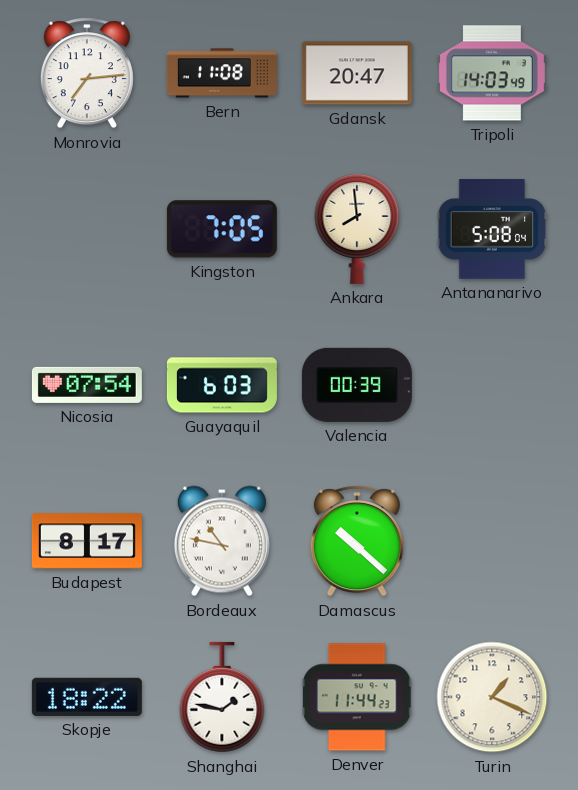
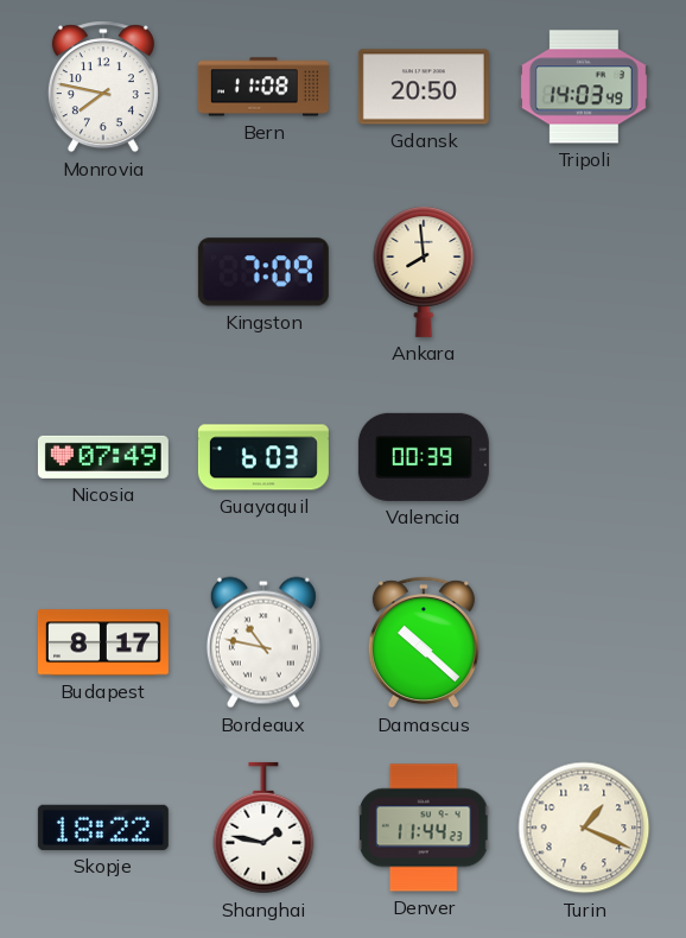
Monrovia: 7:14 -> 7:47 (103, 87)
Gdansk: 20:47 -> 20:50 (424, 87)
Kingston: 7:05 -> 7:09 (263, 272)
Antananarivo: 5:08 -> none (492, 229)
Nicosia: 07:54 -> 07:49 (103, 457)
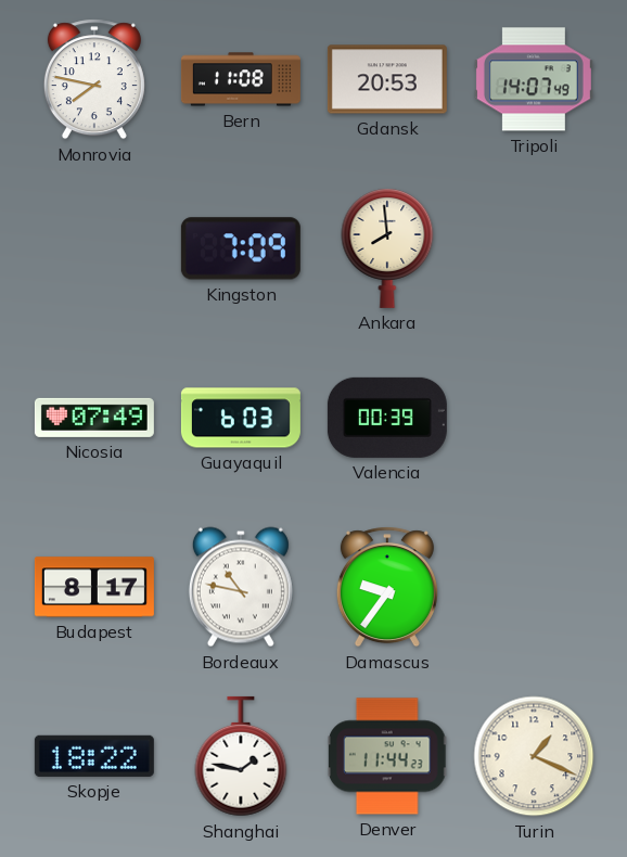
Gdansk: 20:50 -> 20:53 (387, 79)
Tripoli: 14:03 -> 14:07 (534, 79)
Damascus: 10:22 -> 9:36 (387, 587)
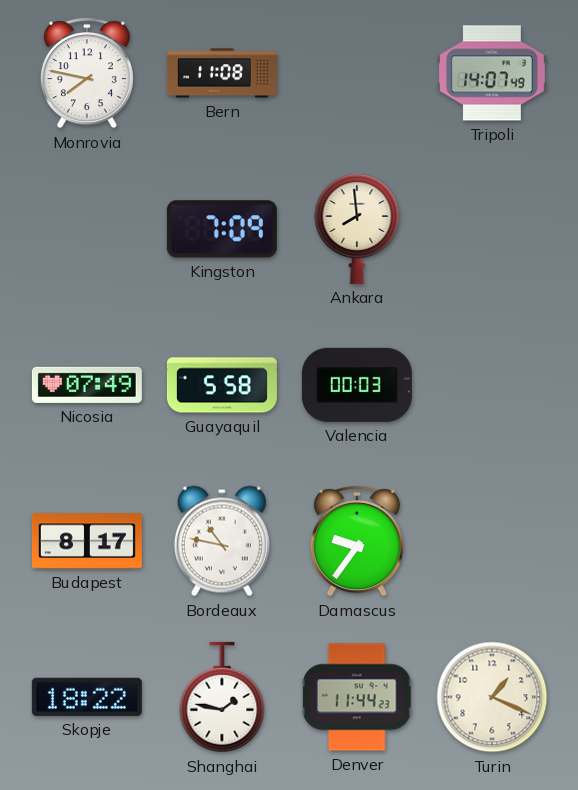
Gdansk: 20:53 -> none (387, 79)
Guayaquil: 6:03 -> 5:58 (222, 385)
Valencia: 00:39 -> 00:03 (357, 385)
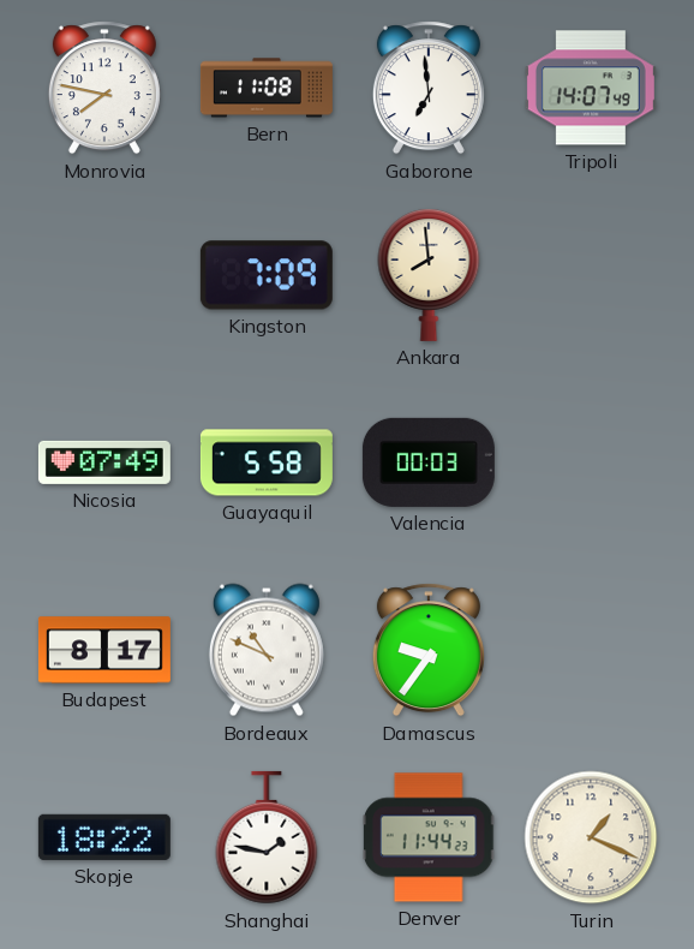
Gaborone: none -> 6:59 (429, 88)
Bordeaux: 10:47 -> 10:49 (267, 650)
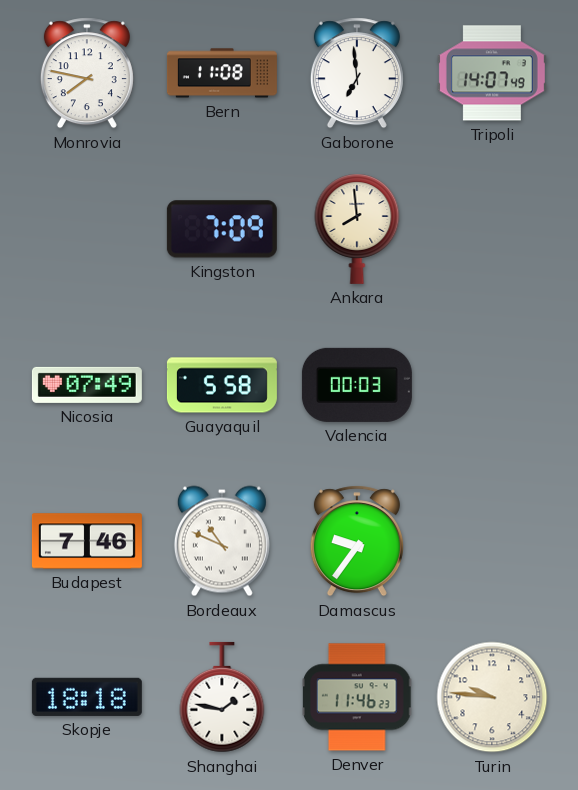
Budapest: 8:17 -> 7:46 (87, 541)
Skopje: 18:22 -> 18:18 (87, 697)
Denver: 11:44 -> 11:46 (358, 697)
Turin: 1:19 -> 9:46 (492, 697)
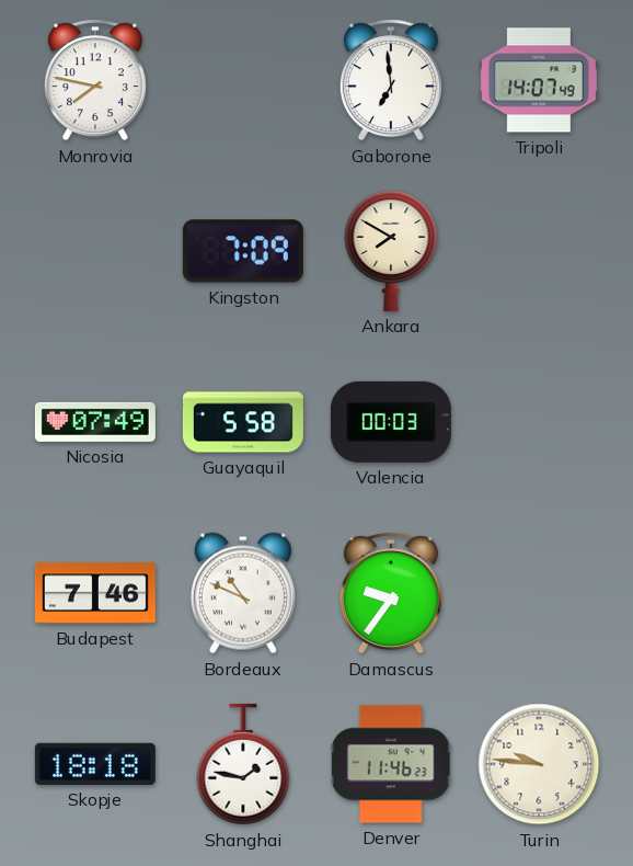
Bern: 11:08 -> none (222, 73)
Ankara: 7:59 -> 7:50 (391, 251)
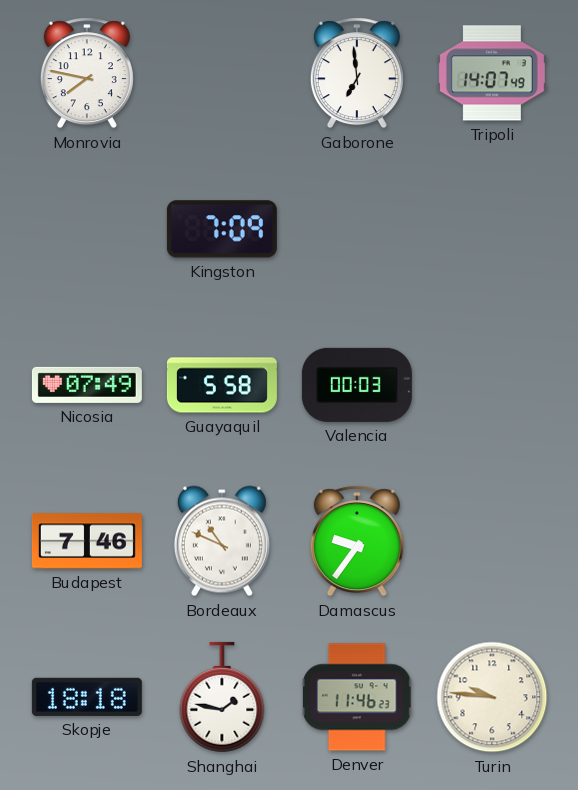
Ankara: 7:50 -> none (391, 251)
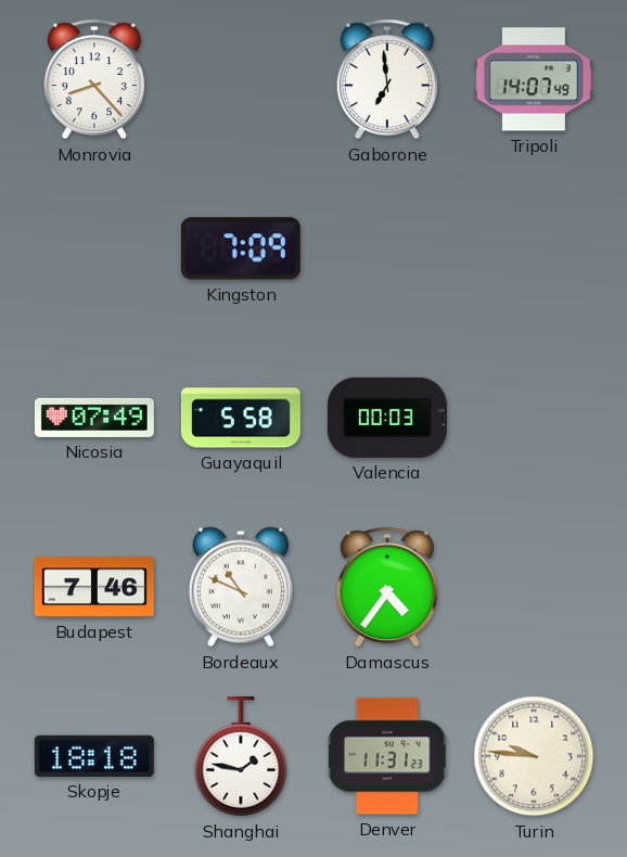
Monrovia: 7:47 -> 8:23 (94, 79)
Damascus: 9:36 -> 4:36 (387, 587)
Denver: 11:46 -> 11:31 (388, 756)
